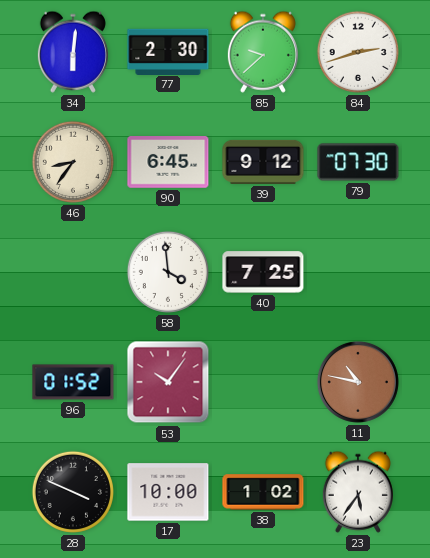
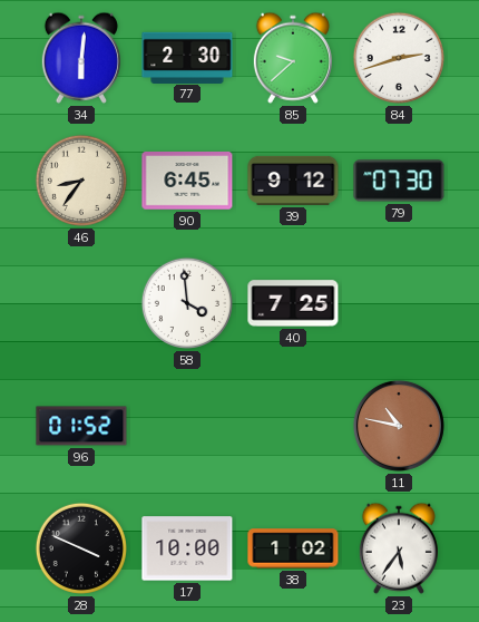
53: 10:06 -> none (168, 382)
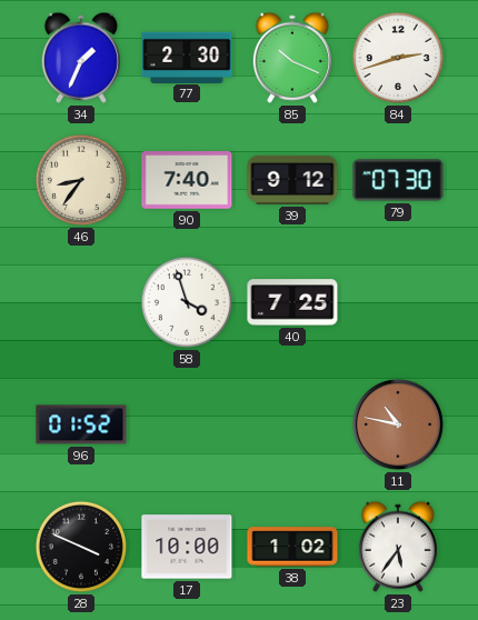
34: 6:01 -> 1:34 (81, 58)
85: 9:38 -> 10:19 (292, 58)
90: 6:45 -> 7:40 (187, 181)
58: 3:59 -> 3:57 (187, 302)
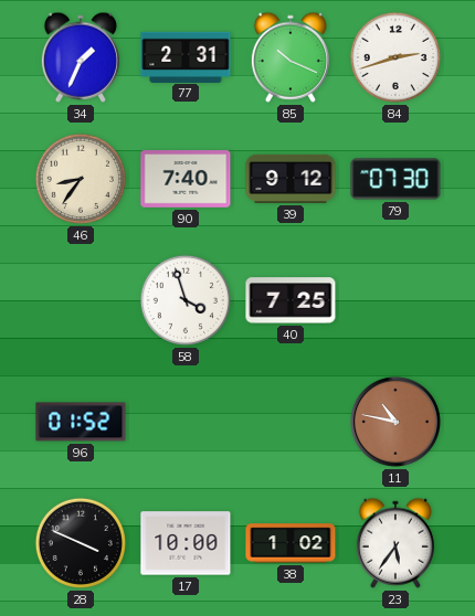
77: 2:30 -> 2:31 (186, 56)
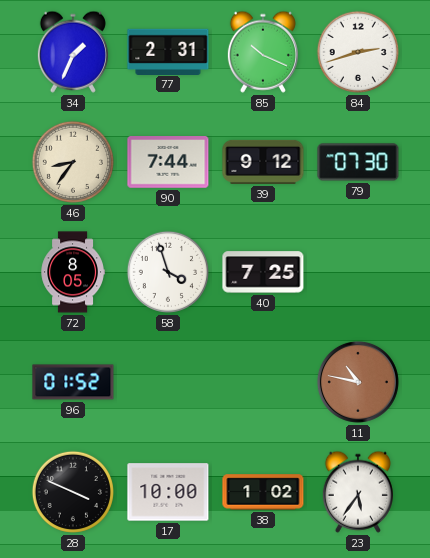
90: 7:40 -> 7:44 (168, 163)
72: none -> 8:05 (73, 272)
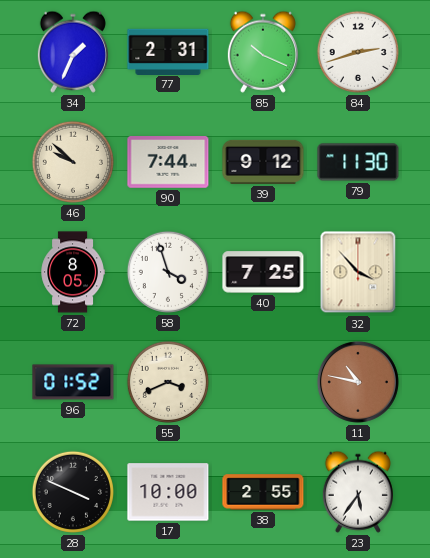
46: 8:36 -> 9:52 (73, 162)
79: 07:30 -> 11:30 (358, 162)
32: none -> 3:53 (358, 272)
55: none -> 3:41 (168, 382)
38: 1:02 -> 2:55 (263, 492)
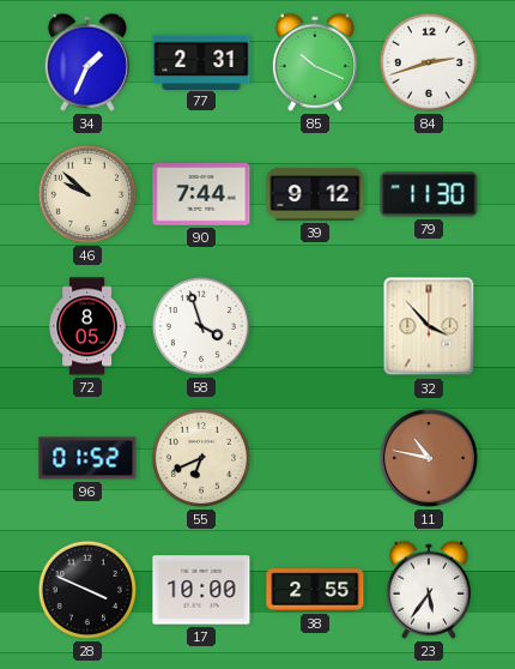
40: 7:25 -> none (263, 272)
55: 3:41 -> 6:41 (201, 458)
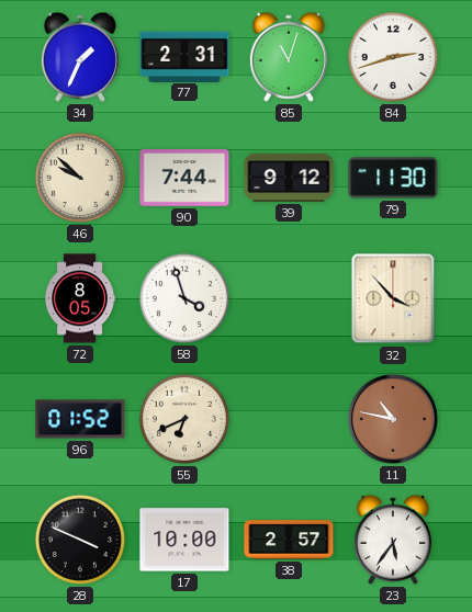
85: 10:19 -> 11:03 (289, 57)
38: 2:55 -> 2:57 (289, 540)
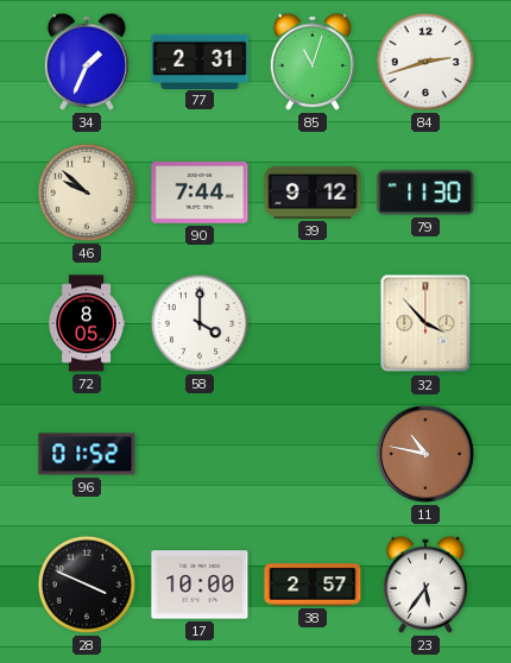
58: 3:57 -> 4:00 (200, 323)
55: 6:41 -> none (184, 419)
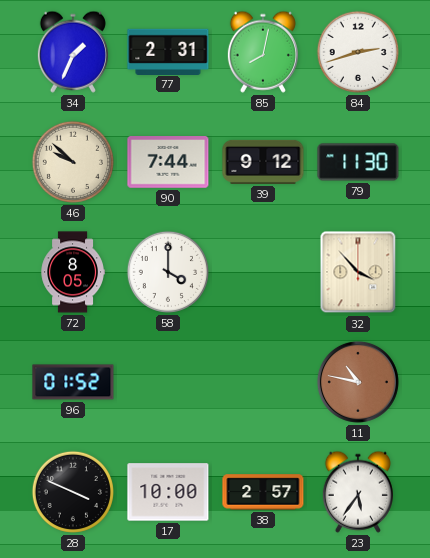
85: 11:03 -> 8:02 (263, 52)
